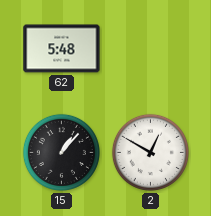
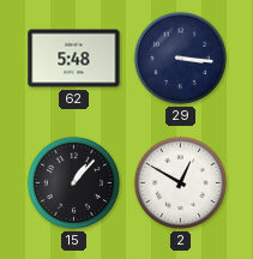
29: none -> 3:16 (180, 58)
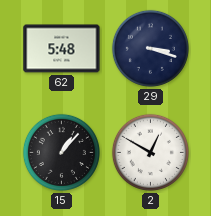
29: 3:16 -> 3:18 (150, 48)
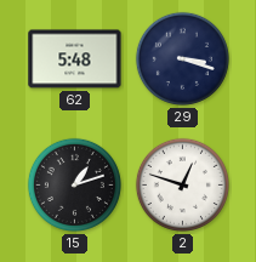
15: 1:07 -> 1:12 (74, 184)
2: 12:50 -> 12:48 (182, 184)
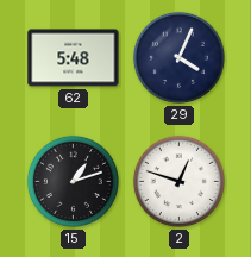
29: 3:18 -> 4:04 (178, 57)
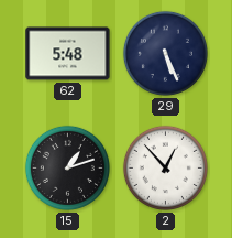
29: 4:04 -> 5:26 (165, 53)
2: 12:48 -> 12:53 (165, 167)
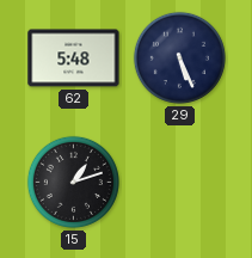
2: 12:53 -> none (165, 167)
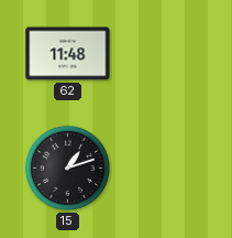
62: 5:48 -> 11:48 (68, 54)
29: 5:26 -> none (179, 57)
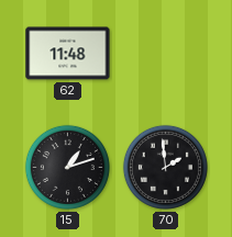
70: none -> 1:59 (165, 167)
